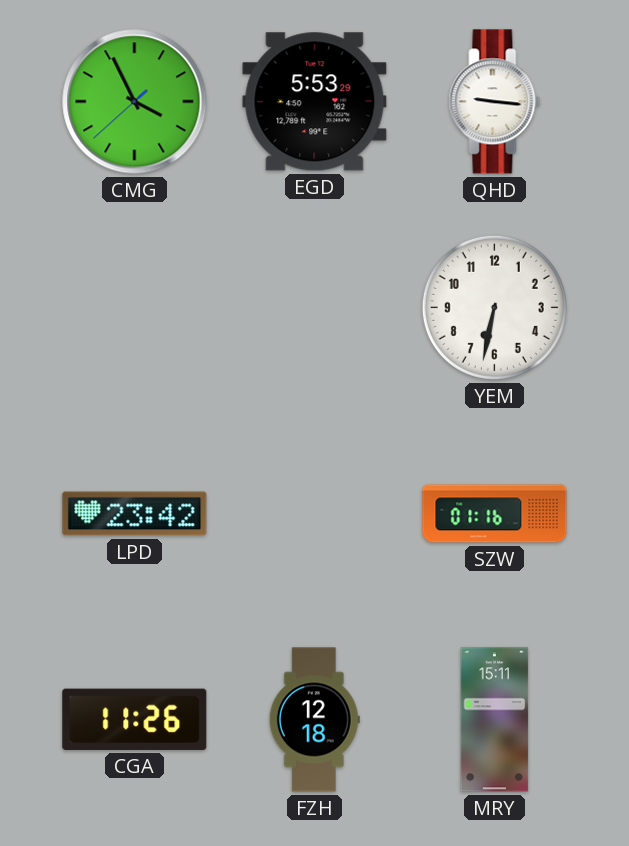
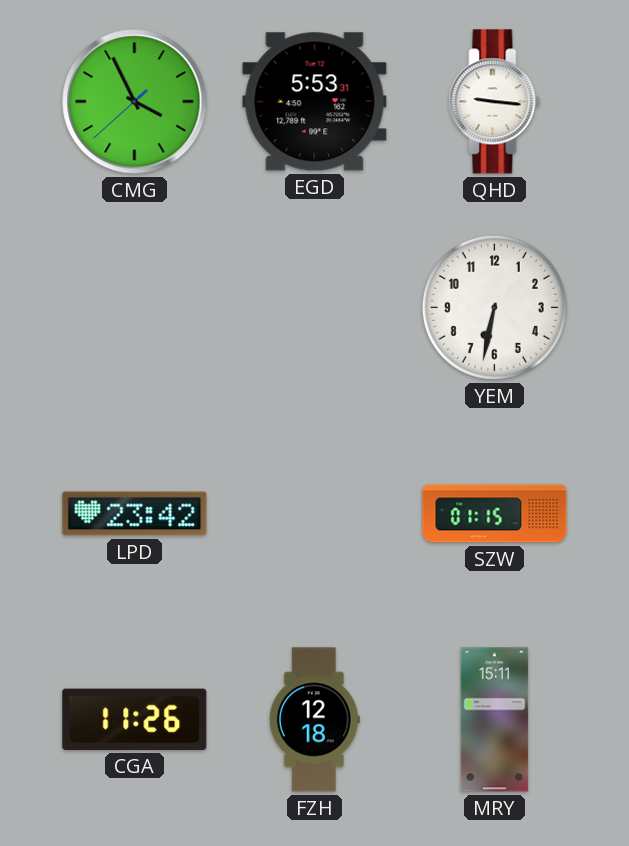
EGD: 5:53:29 -> 5:53:31 (315, 102)
SZW: 01:16 -> 01:15 (495, 514)
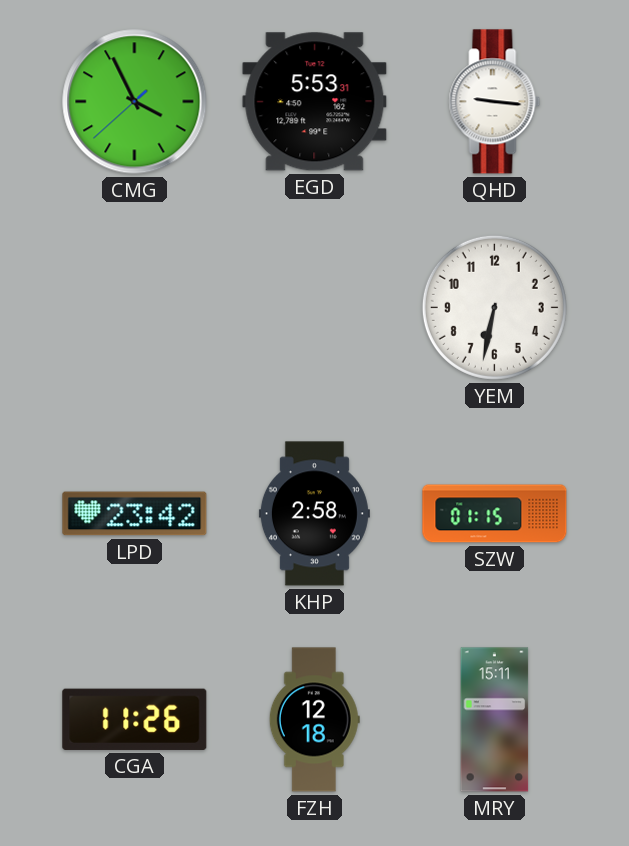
KHP: none -> 2:58 (314, 514)
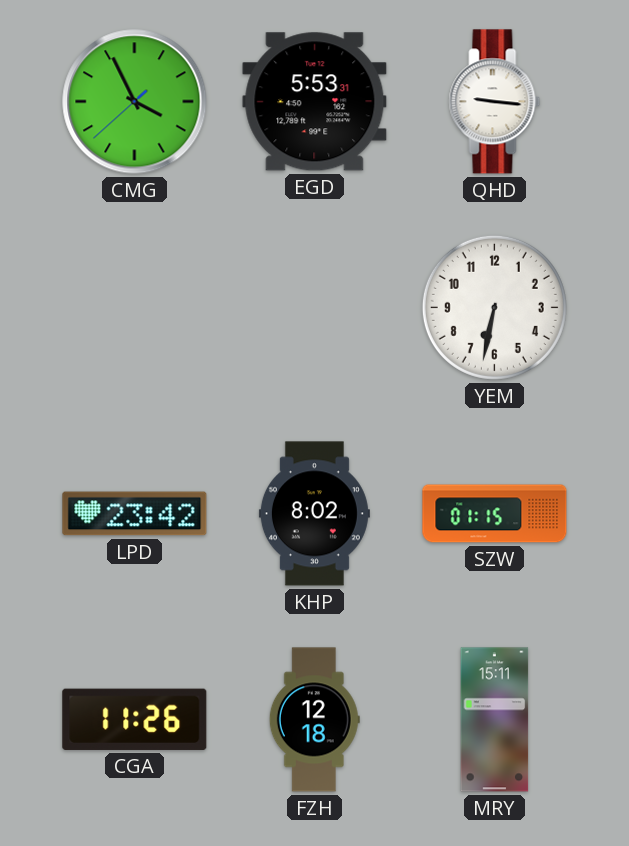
KHP: 2:58 -> 8:02 (314, 514)
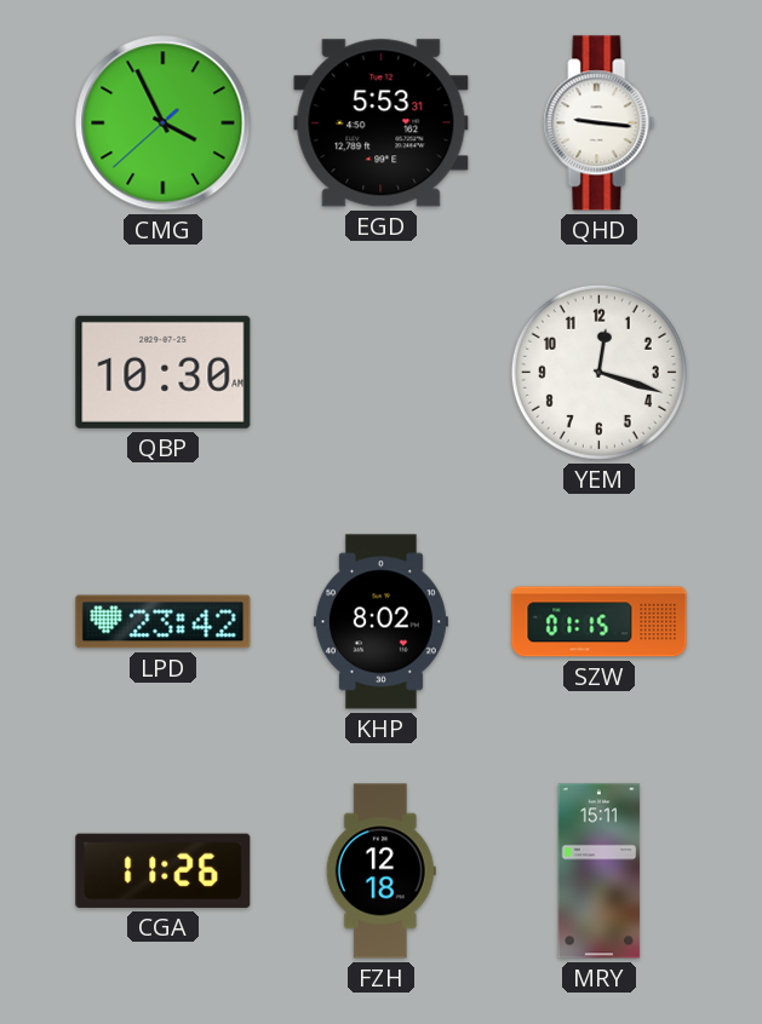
QBP: none -> 10:30 (164, 372)
YEM: 6:32 -> 12:18 (598, 372)
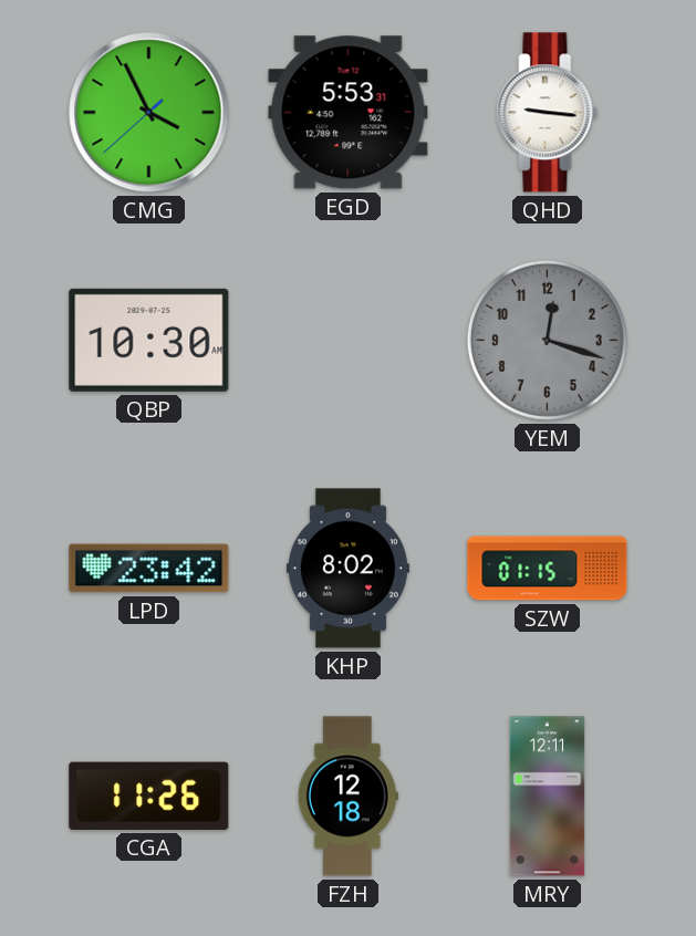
YEM dial: white -> grey (547, 340)
MRY: 15:11 -> 12:11 (548, 797)
